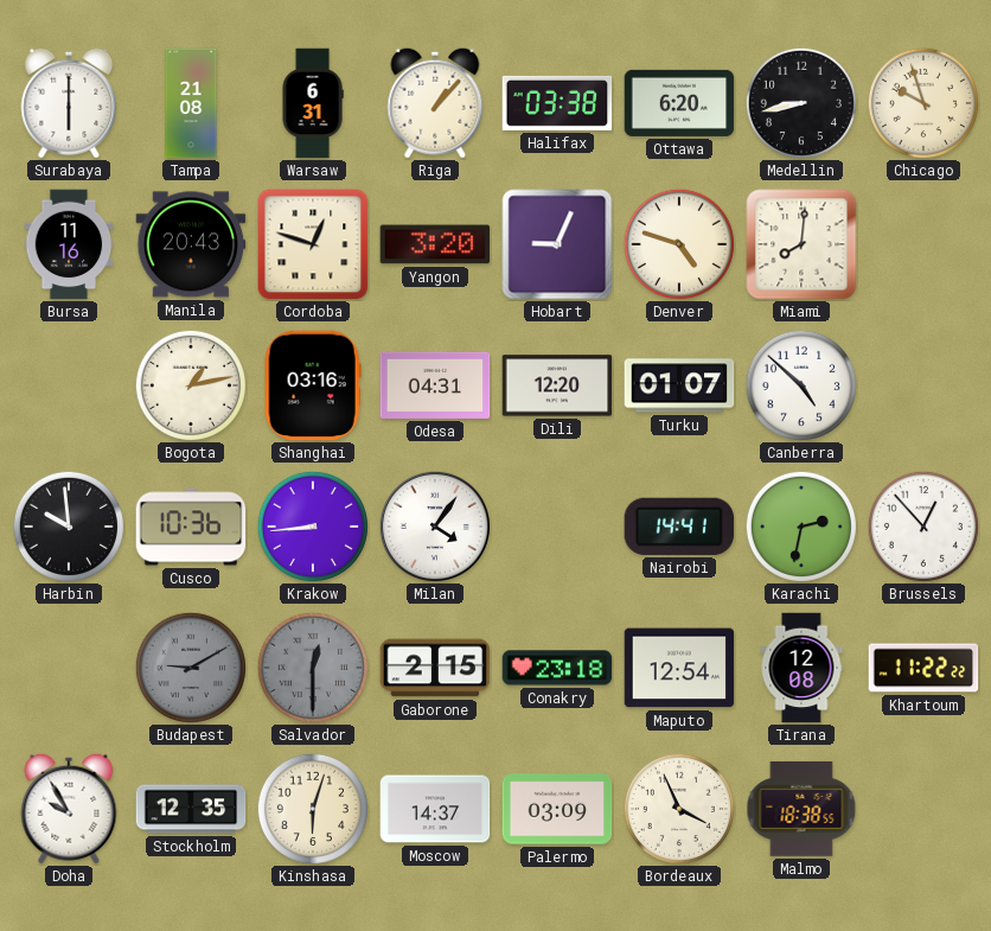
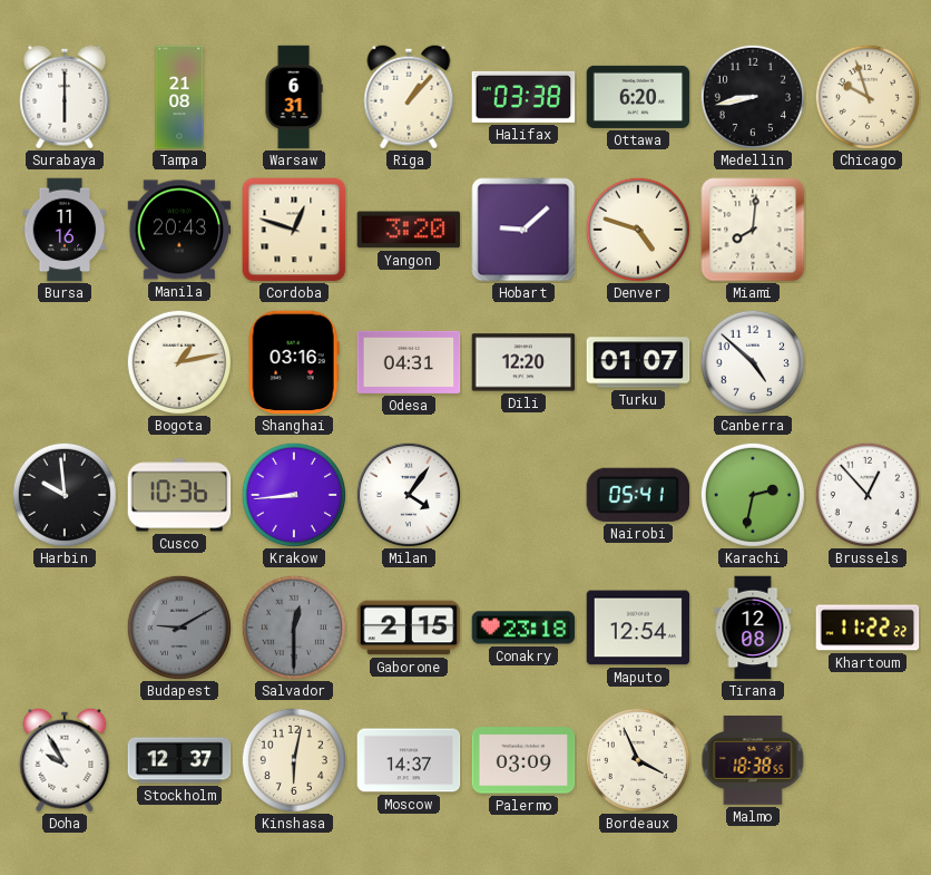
Hobart: 9:04 -> 9:08 (523, 230)
Nairobi: 14:41 -> 05:41 (638, 495)
Stockholm: 12:35 -> 12:37 (179, 760)
Kinshasa: 6:03 -> 6:02 (294, 760)
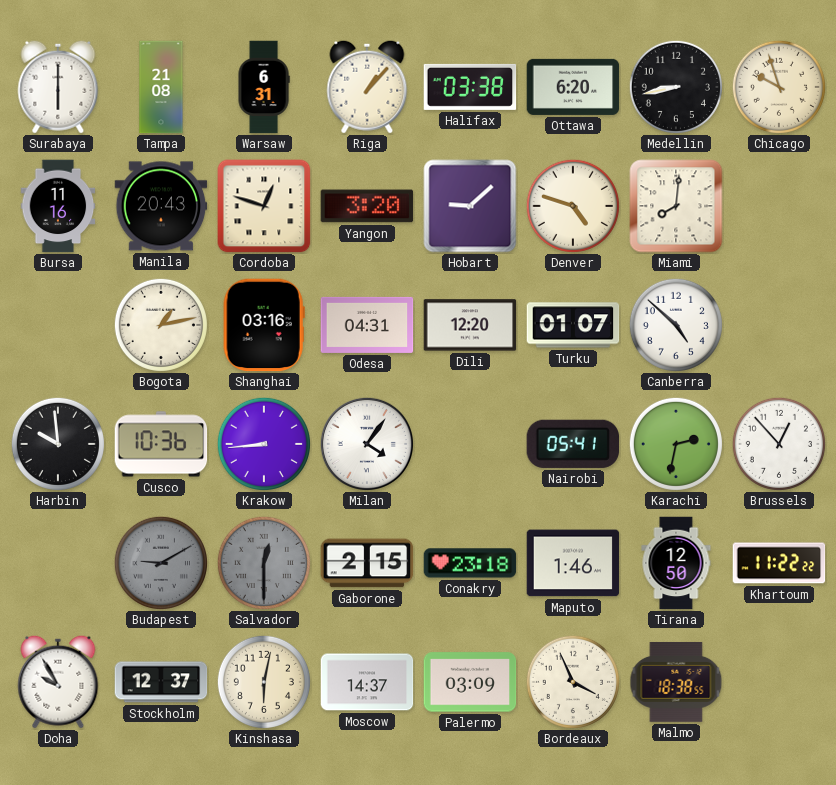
Maputo: 12:54 -> 1:46 (573, 563)
Tirana: 12:08 -> 12:50 (676, 563)
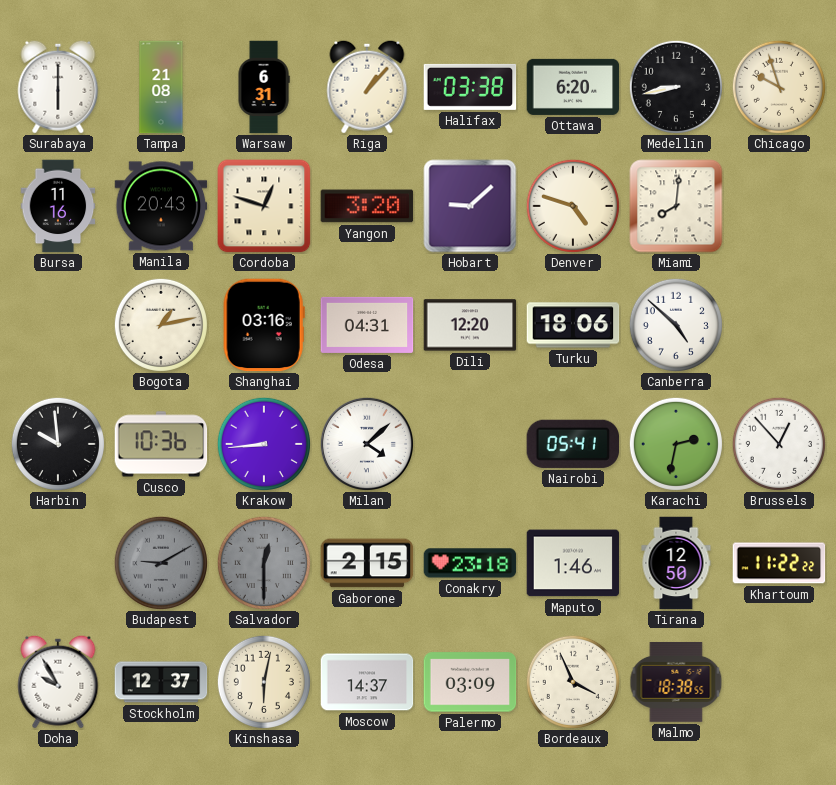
Turku: 01:07 -> 18:06 (573, 325)
Milan: 4:06 -> 4:08 (366, 443)
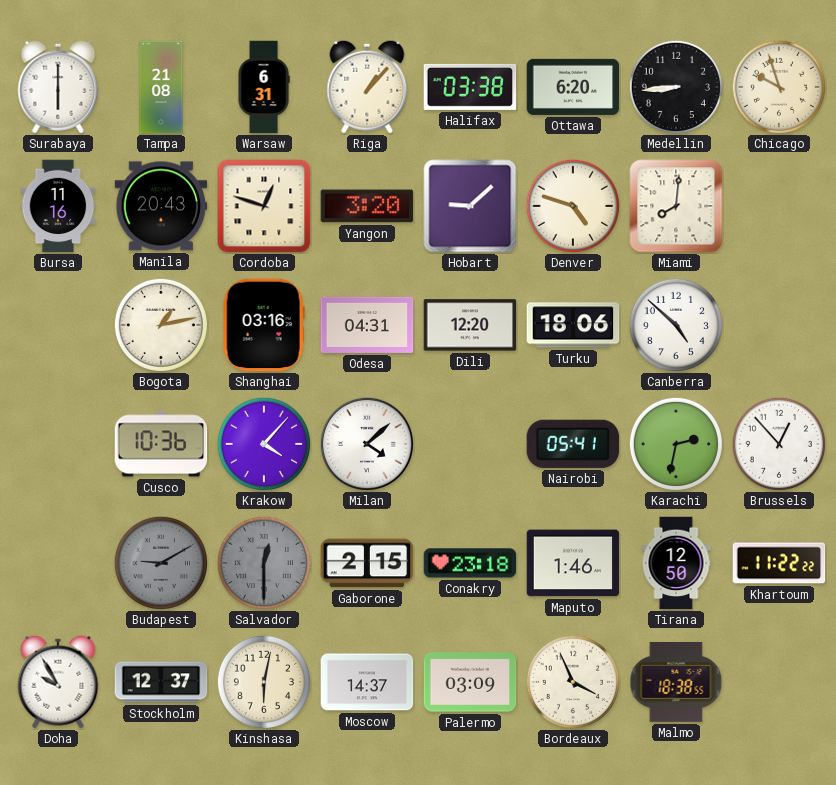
Medellin: 8:43 -> 8:44 (676, 87)
Harbin: 9:59 -> none (58, 444)
Krakow: 8:44 -> 4:07 (264, 444)
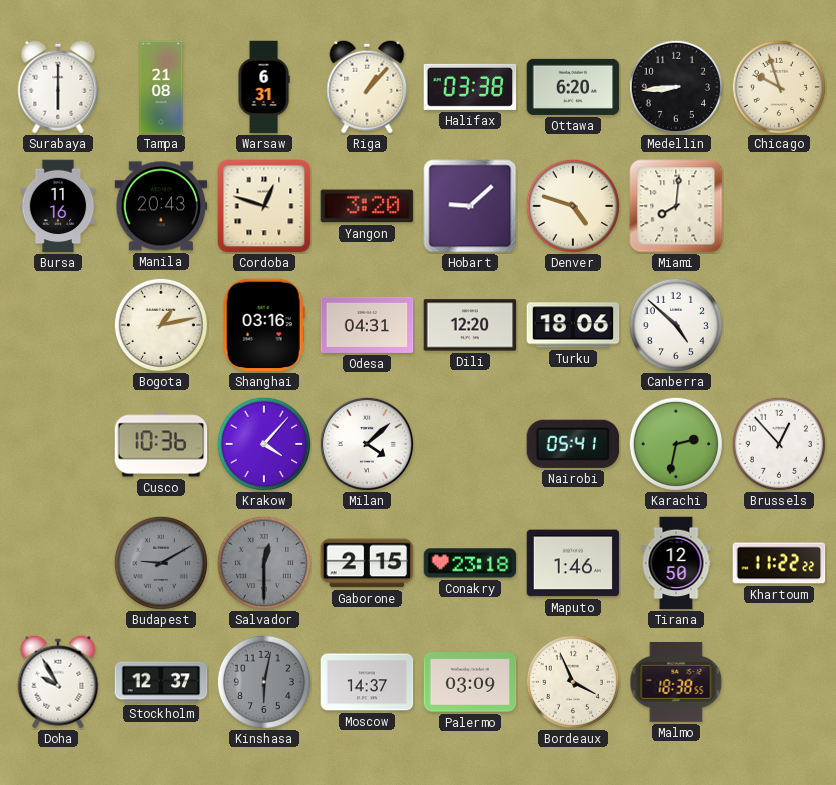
Kinshasa dial: cream -> grey (264, 682)
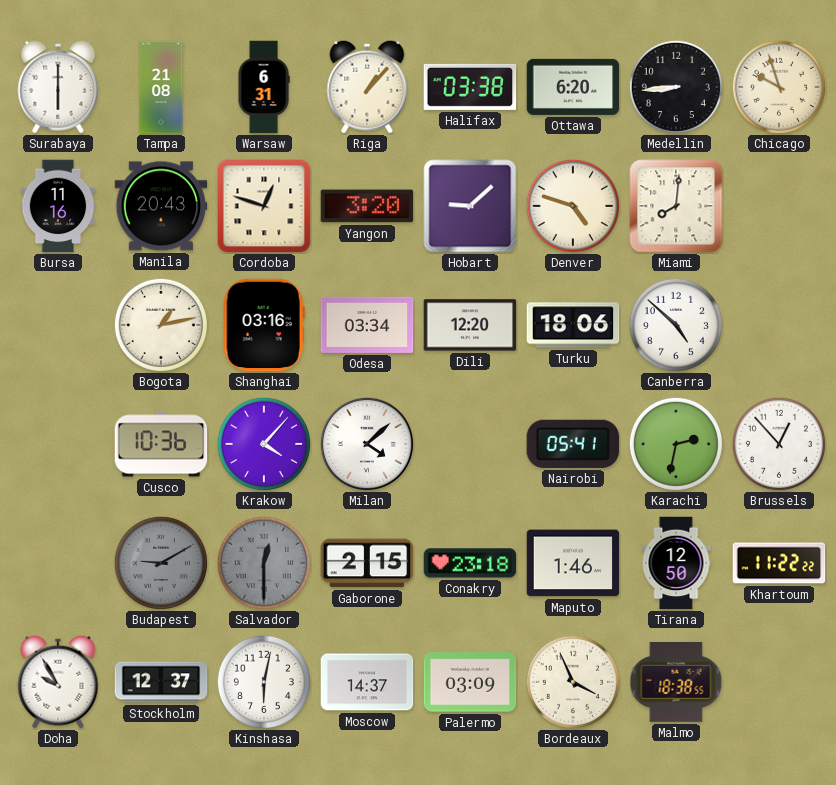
Odesa: 04:31 -> 03:34 (367, 325)
Kinshasa dial: grey -> white (264, 682)
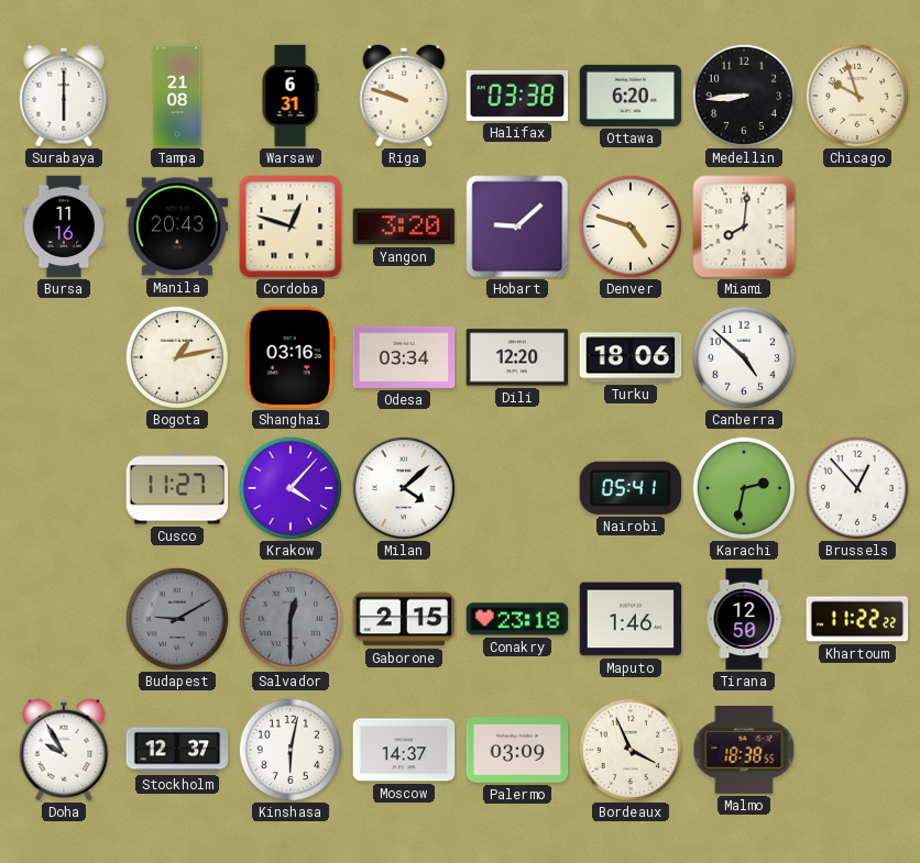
Riga: 1:07 -> 9:48 (404, 96)
Cusco: 10:36 -> 11:27 (177, 488)
